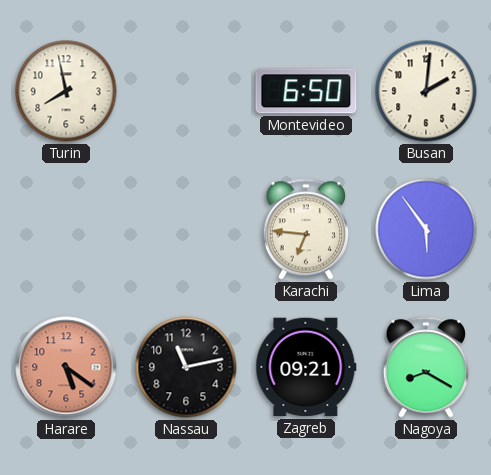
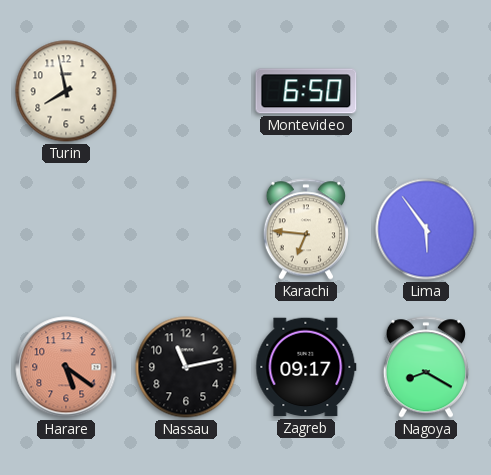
Busan: 2:01 -> none (426, 91)
Zagreb: 09:21 -> 09:17 (306, 367)
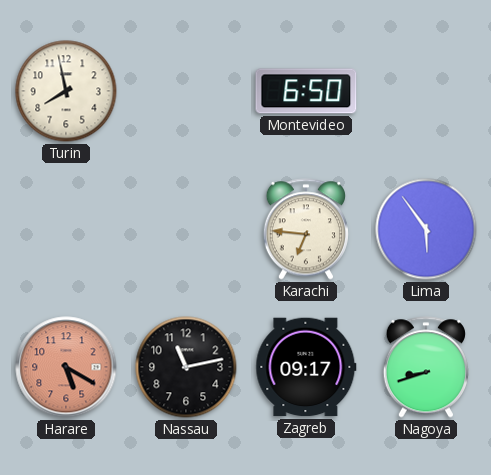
Harare: 5:21 -> 5:20 (66, 367)
Nagoya: 8:20 -> 8:42 (425, 367)
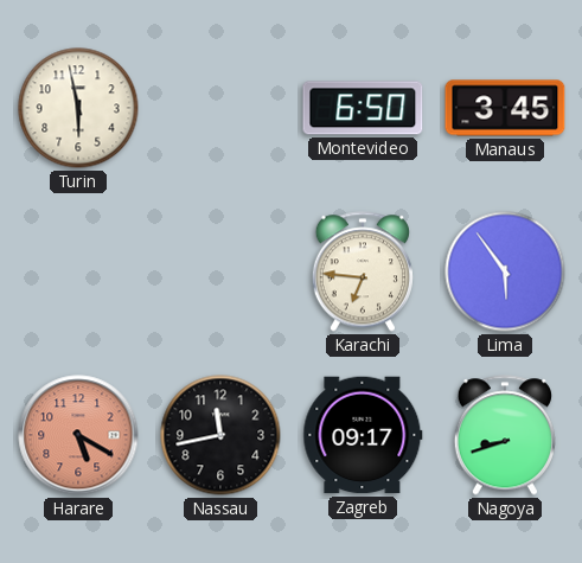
Turin: 7:58 -> 5:58 (78, 108)
Manaus: none -> 3:45 (505, 108)
Nassau: 11:13 -> 11:43 (220, 435)
